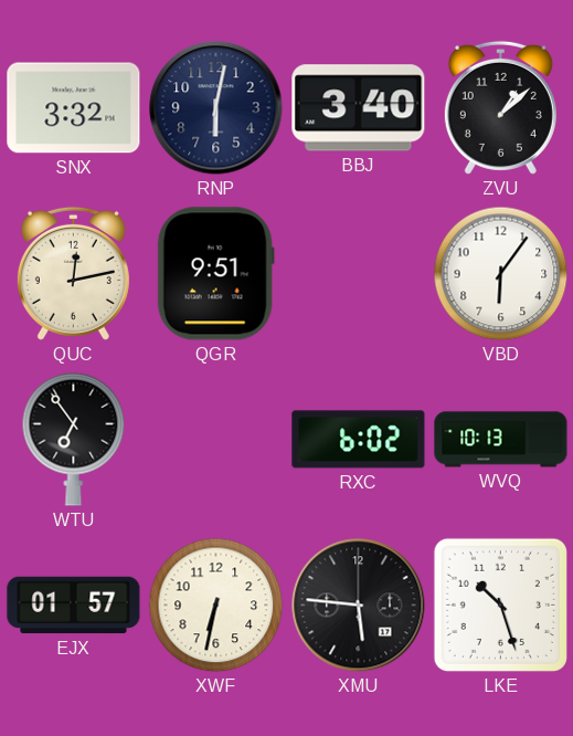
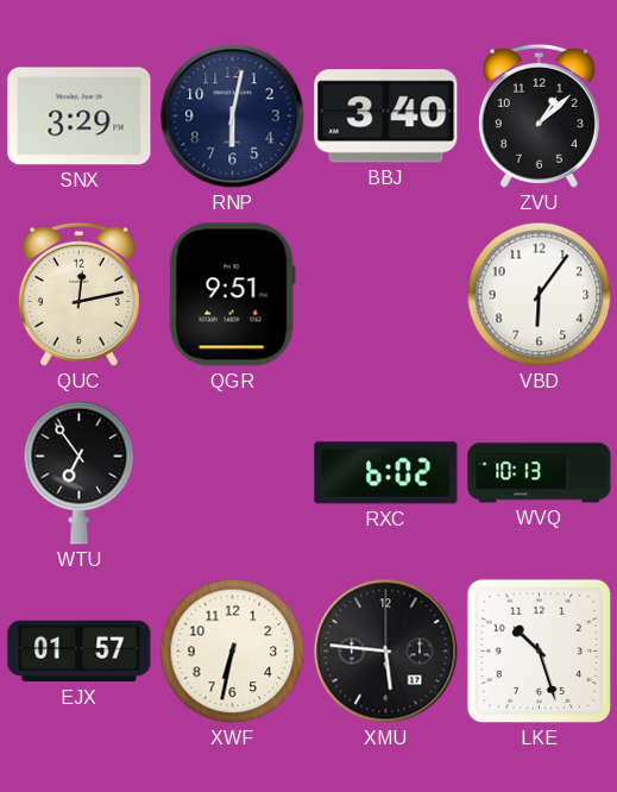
SNX: 3:32 -> 3:29 (80, 117)
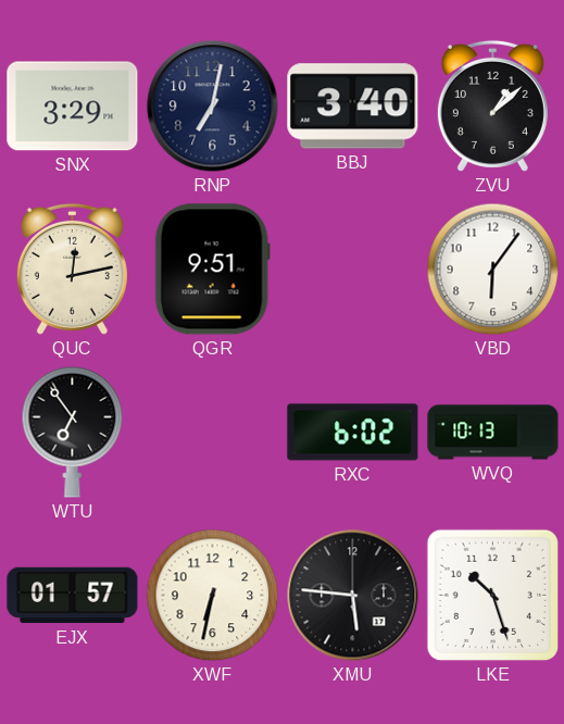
RNP: 6:02 -> 7:02 (213, 107)
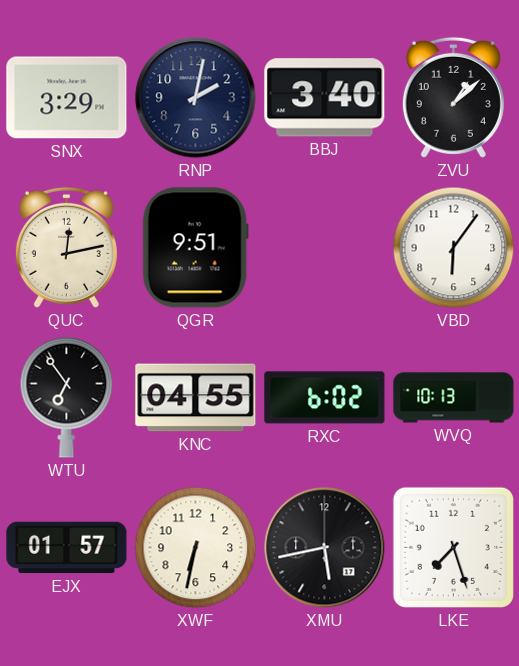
RNP: 7:02 -> 2:02 (196, 98)
KNC: none -> 04:55 (196, 398)
XMU: 5:46 -> 5:43 (325, 548)
LKE: 10:27 -> 7:27 (453, 547)
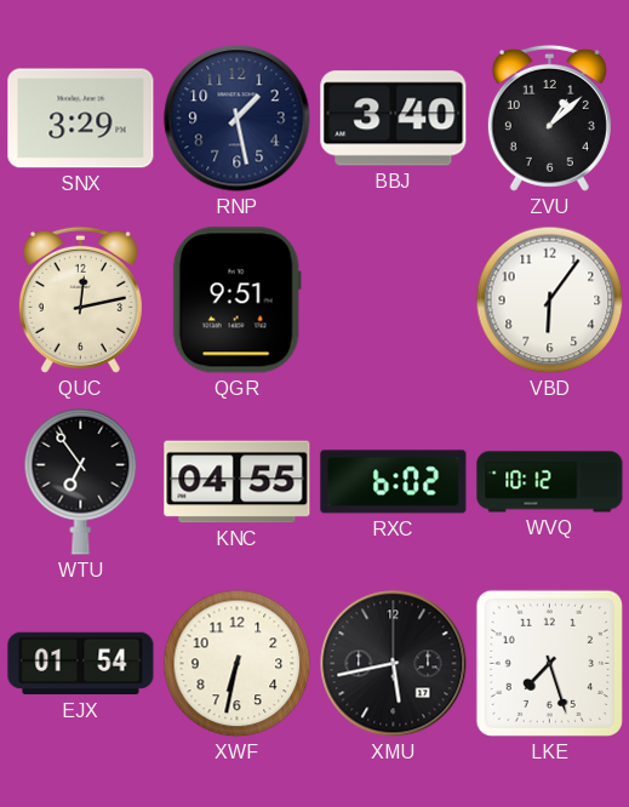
RNP: 2:02 -> 1:28 (238, 119)
WVQ: 10:13 -> 10:12 (550, 482)
EJX: 01:57 -> 01:54 (81, 664)
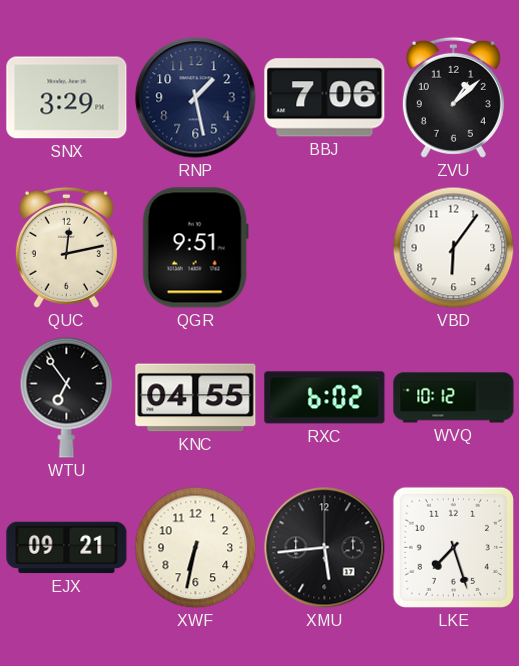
BBJ: 3:40 -> 7:06 (325, 98)
EJX: 01:54 -> 09:21 (67, 548)
XMU: 5:43 -> 5:44 (325, 548)
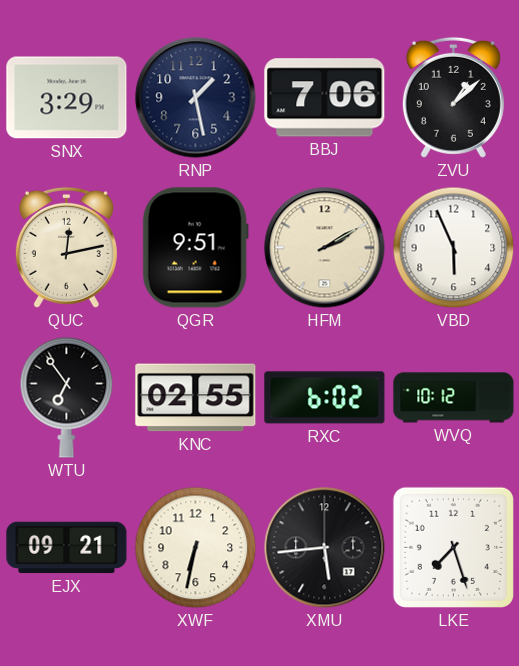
HFM: none -> 2:10 (325, 248)
VBD: 6:06 -> 5:56 (454, 248)
KNC: 04:55 -> 02:55 (196, 398)
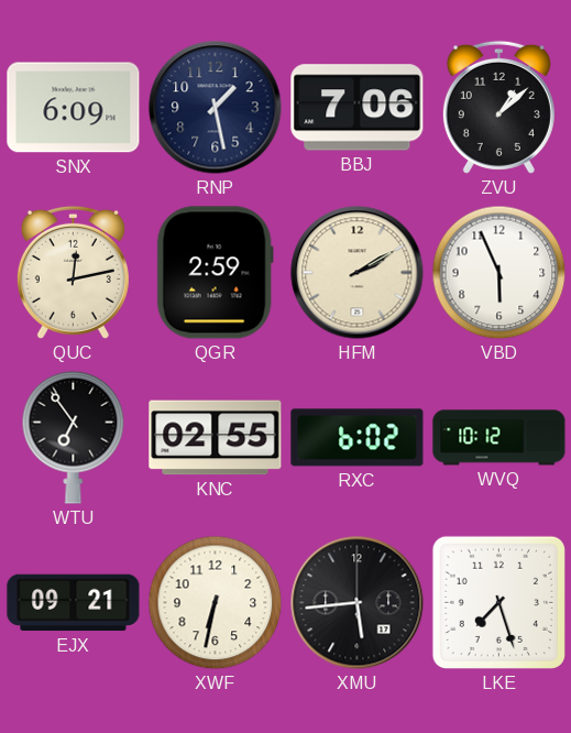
SNX: 3:29 -> 6:09 (74, 108)
QGR: 9:51 -> 2:59 (215, 273)
